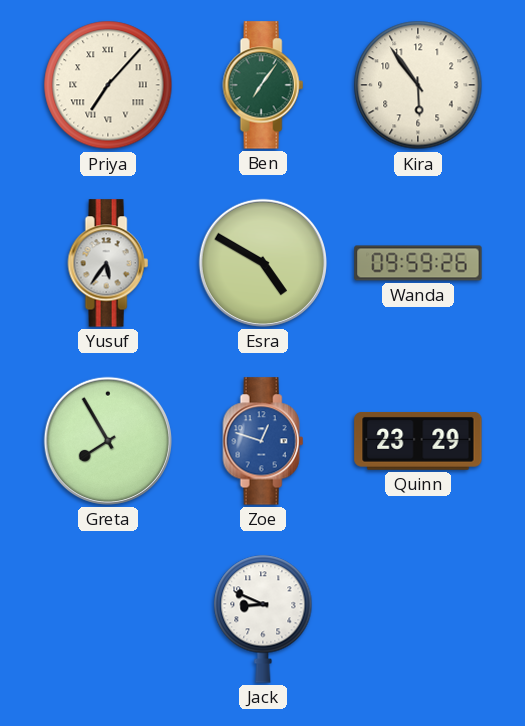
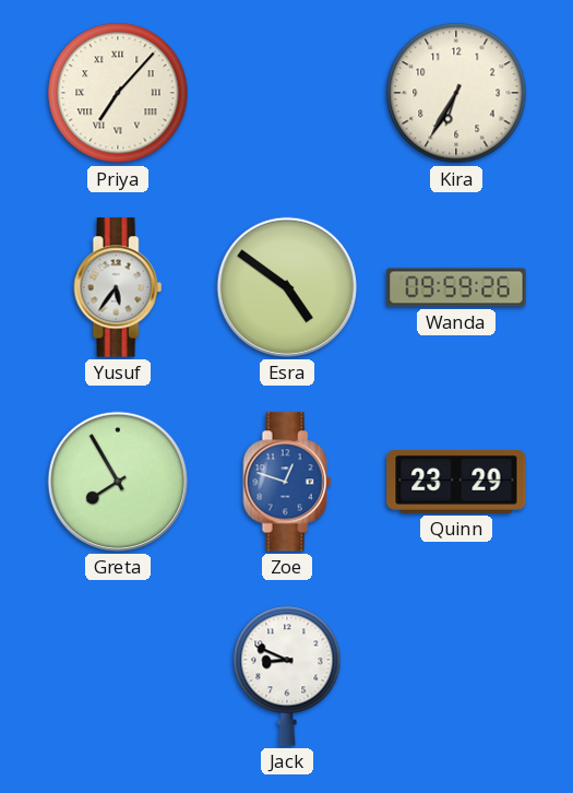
Ben: 7:06 -> none (263, 85)
Kira: 5:54 -> 6:35 (456, 93)
Esra: 4:50 -> 4:51 (287, 287)
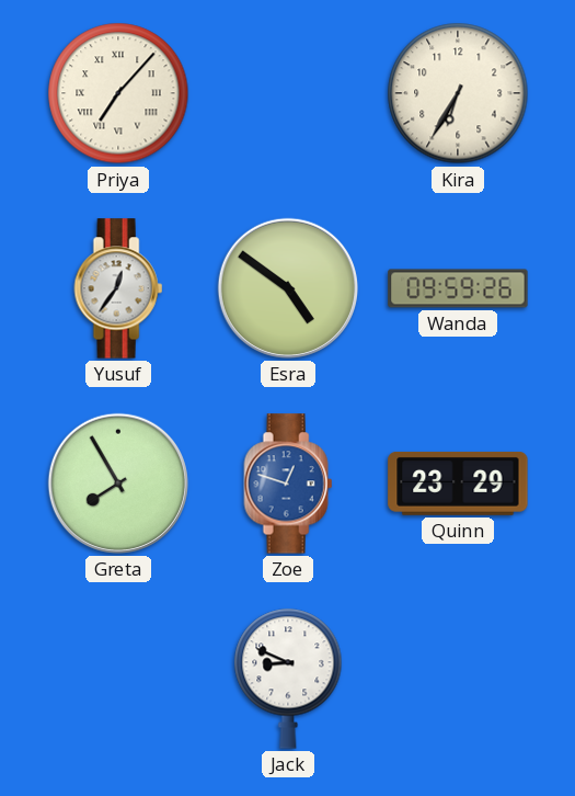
Yusuf: 5:36 -> 12:36 (118, 288)
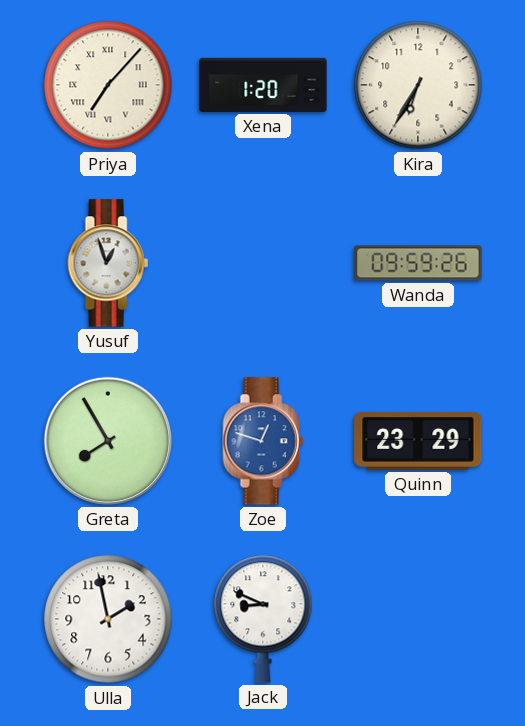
Xena: none -> 1:20 (263, 85)
Yusuf: 12:36 -> 12:57 (108, 263)
Esra: 4:51 -> none (288, 288)
Ulla: none -> 1:58 (108, 619)
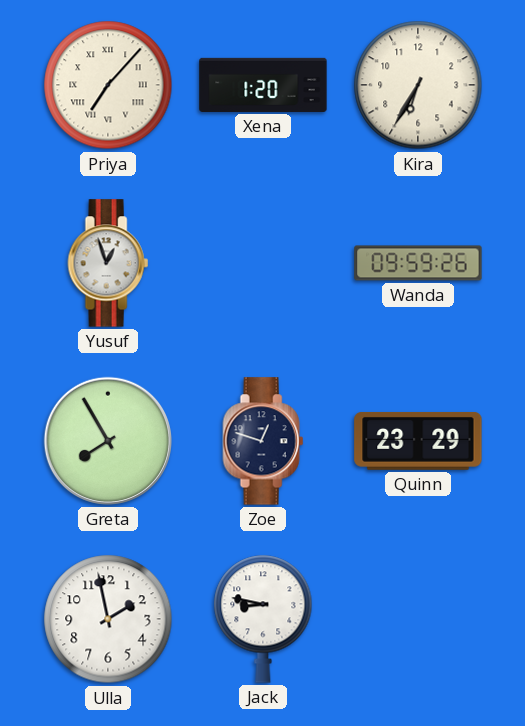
Zoe dial: blue -> navy (263, 441)
Jack: 8:49 -> 8:47 (263, 619)
